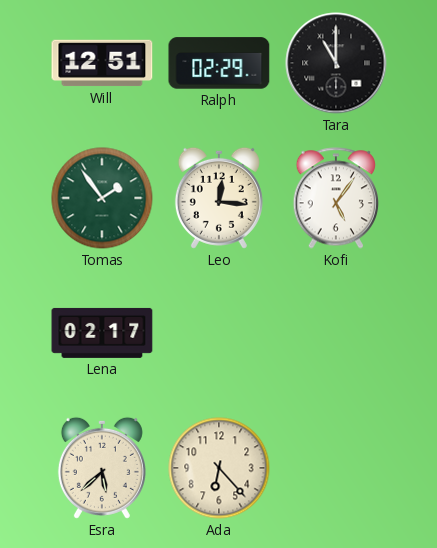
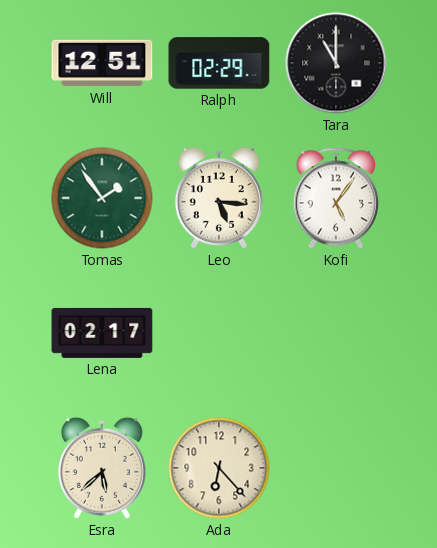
Leo: 12:16 -> 5:16 (219, 198)
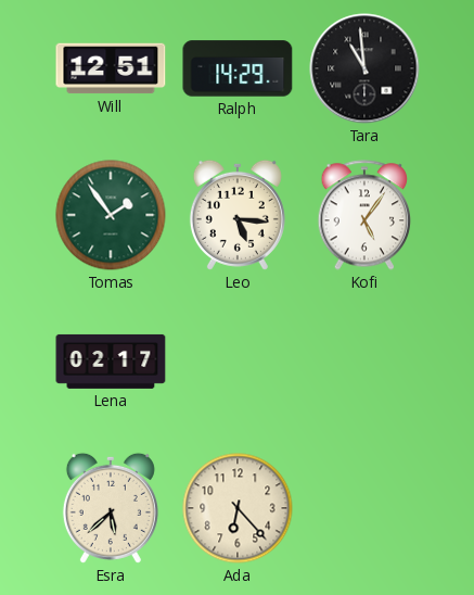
Ralph: 02:29 -> 14:29 (238, 68)
Tara: 11:00 -> 10:59 (364, 68)
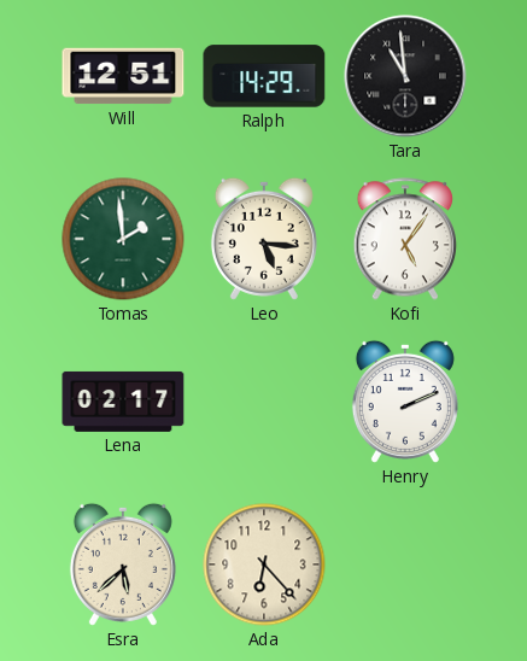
Tomas: 1:54 -> 1:59 (123, 239)
Henry: none -> 2:11 (405, 402)
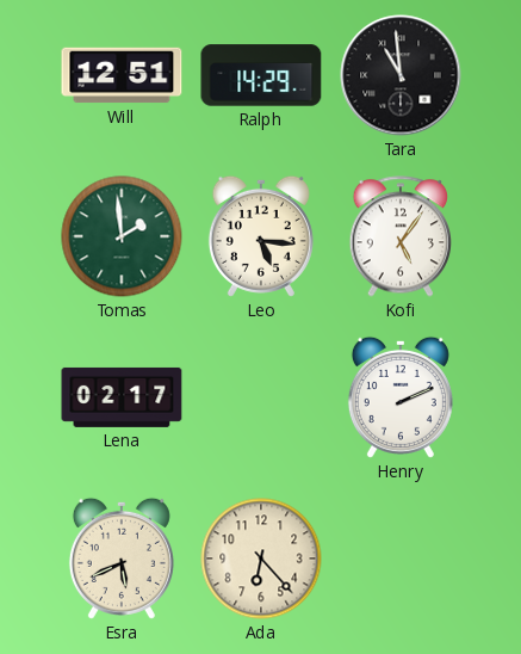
Esra: 5:38 -> 5:41 (122, 559)
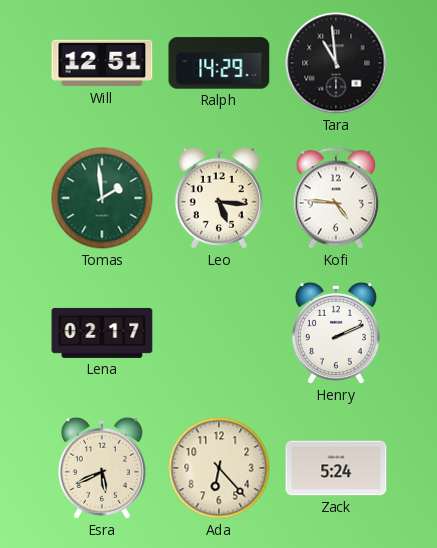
Kofi: 5:06 -> 4:46 (335, 198)
Zack: none -> 5:24 (336, 468)
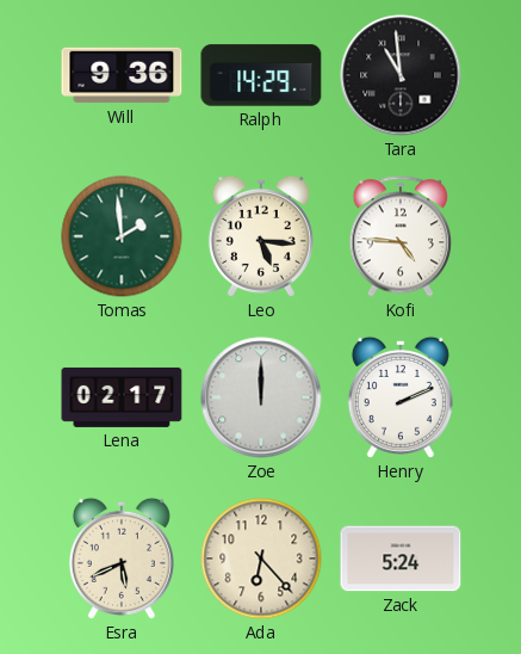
Will: 12:51 -> 9:36 (122, 75)
Zoe: none -> 12:00 (261, 397)
